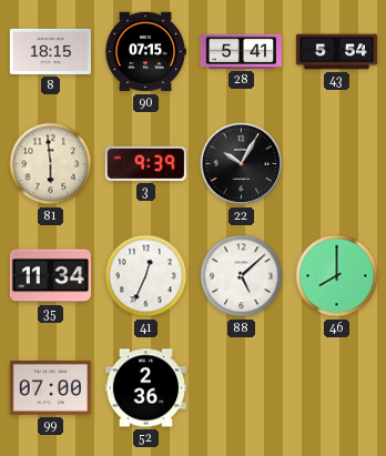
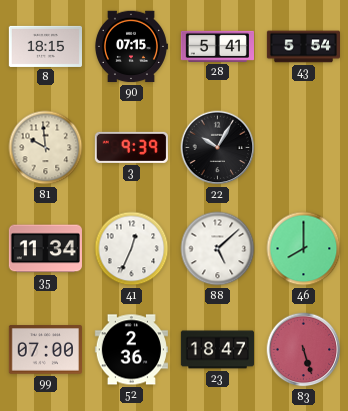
81: 5:59 -> 9:59 (46, 148)
23: none -> 18:47 (217, 350)
83: none -> 5:27 (304, 350)
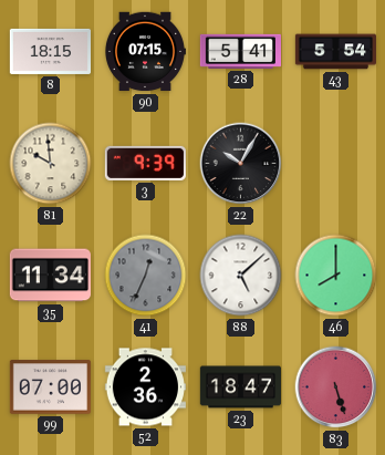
41 dial: white -> grey (146, 276)
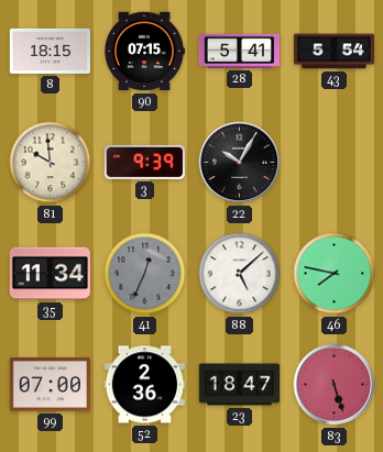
46: 8:00 -> 7:47 (335, 274)
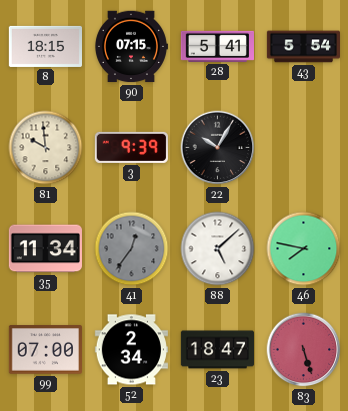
41: 12:34 -> 12:36 (132, 249)
52: 2:36 -> 2:34 (131, 350)
